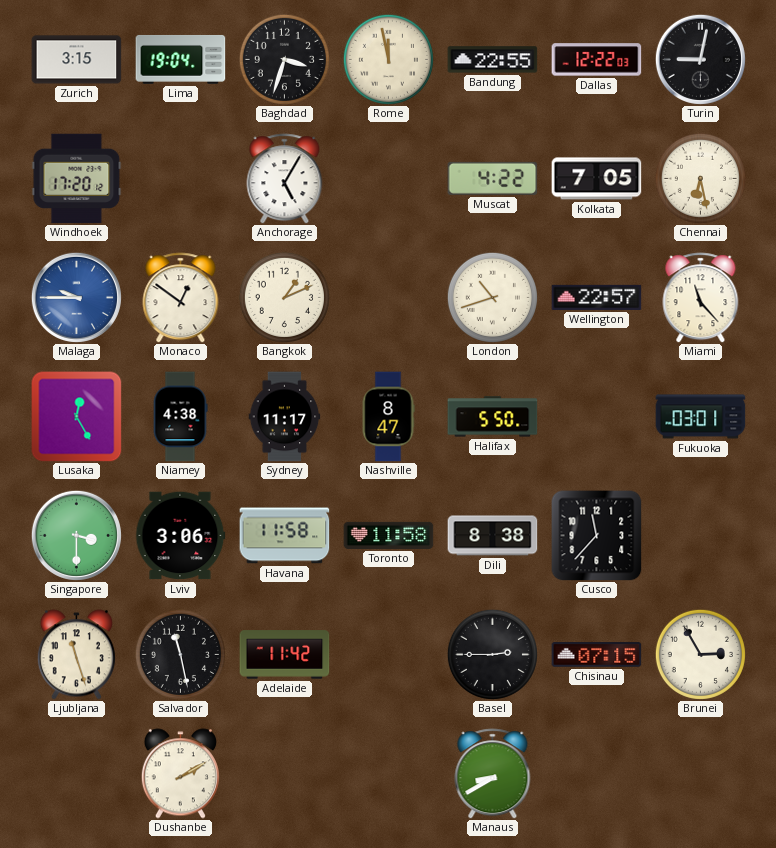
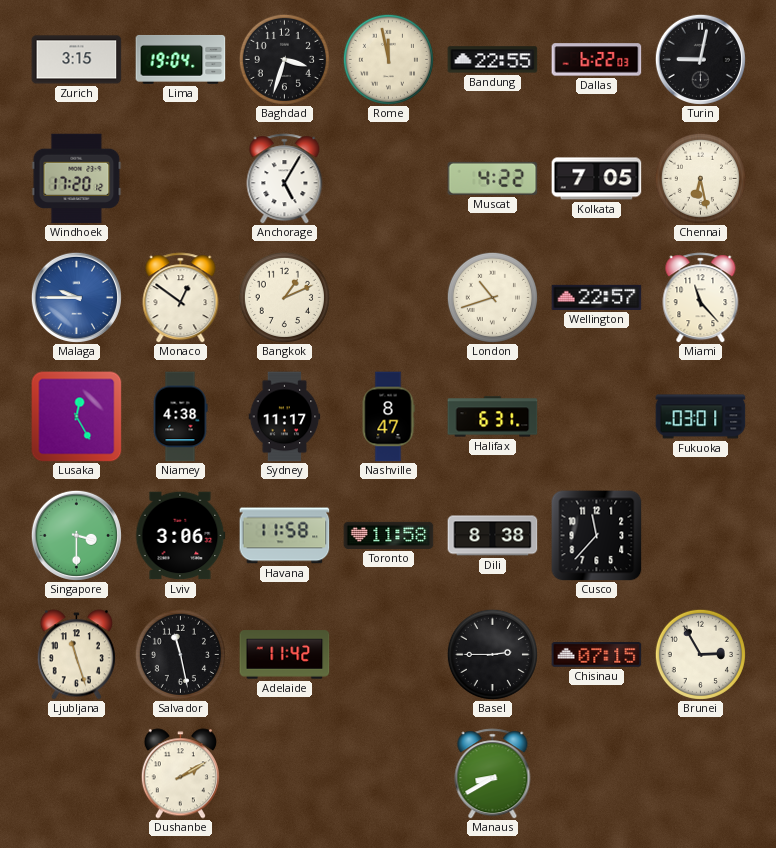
Dallas: 12:22 -> 6:22 (597, 60)
Halifax: 5:50 -> 6:31 (493, 417)
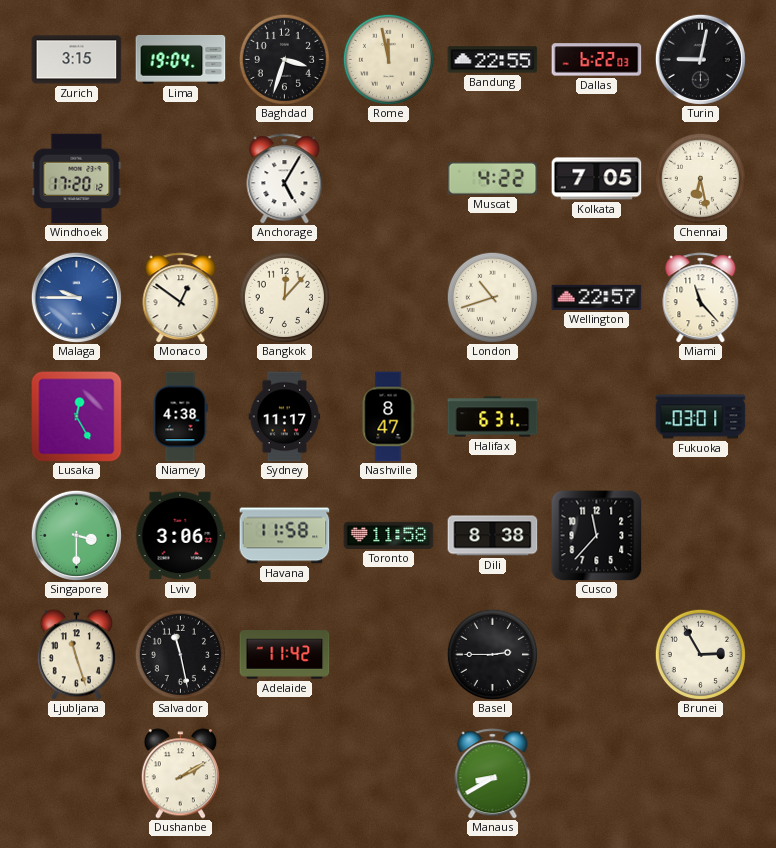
Bangkok: 1:11 -> 12:07 (284, 297)
Chisinau: 07:15 -> none (597, 655)
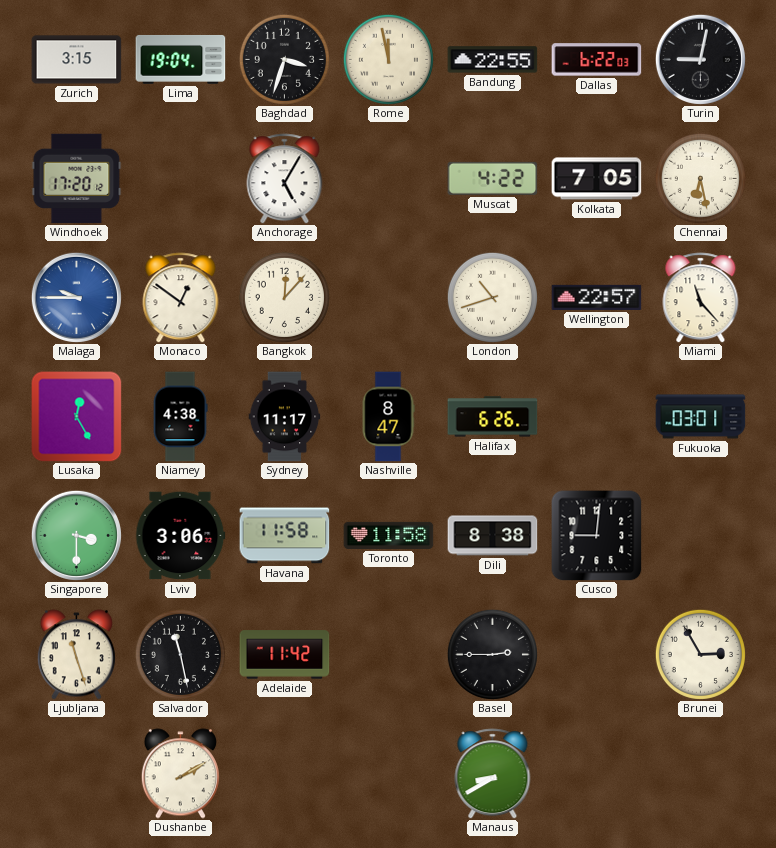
Halifax: 6:31 -> 6:26 (493, 417)
Cusco: 11:37 -> 9:01 (597, 536)
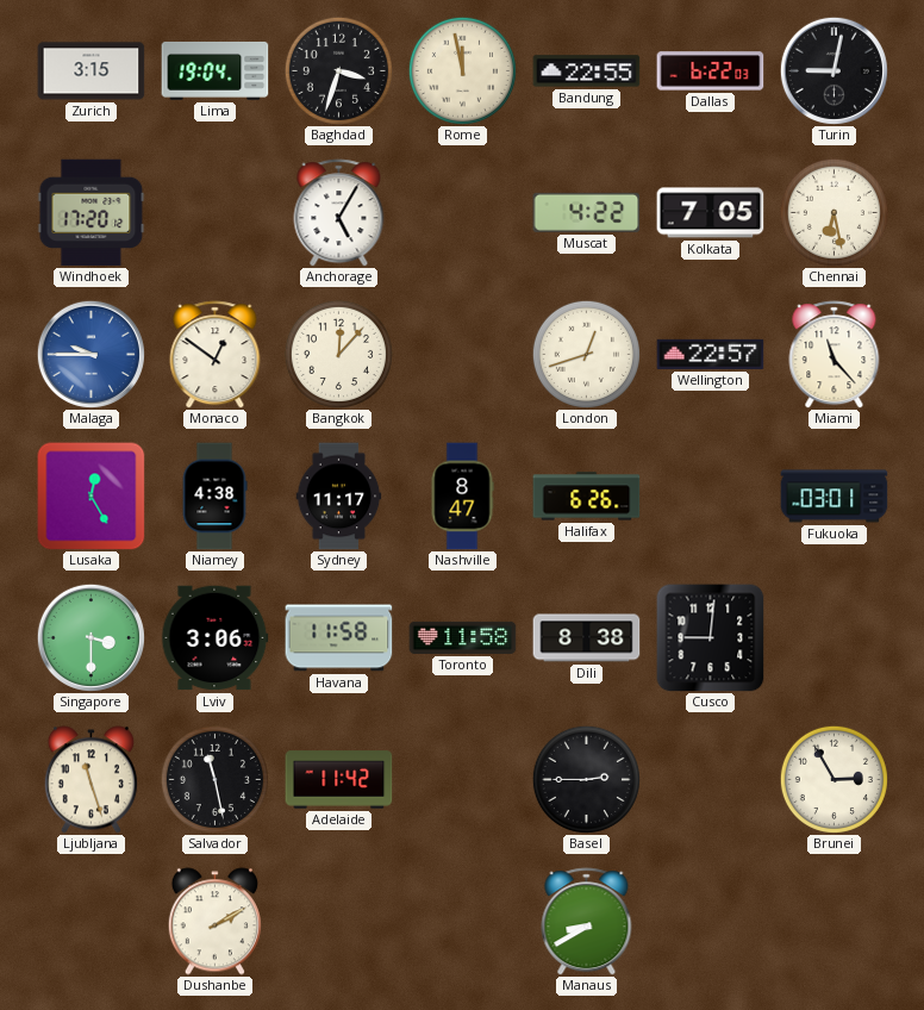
London: 10:42 -> 12:42 (586, 354)
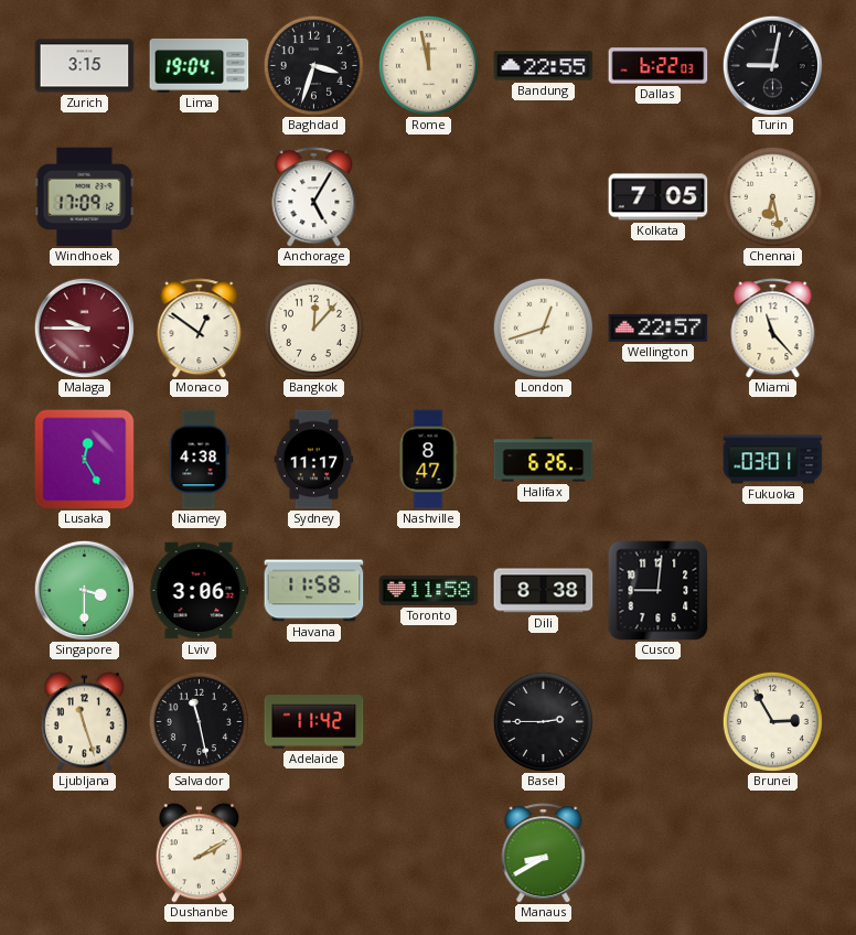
Windhoek: 17:20 -> 17:09 (85, 197)
Muscat: 4:22 -> none (587, 212)
Malaga dial: blue -> burgundy (84, 327)
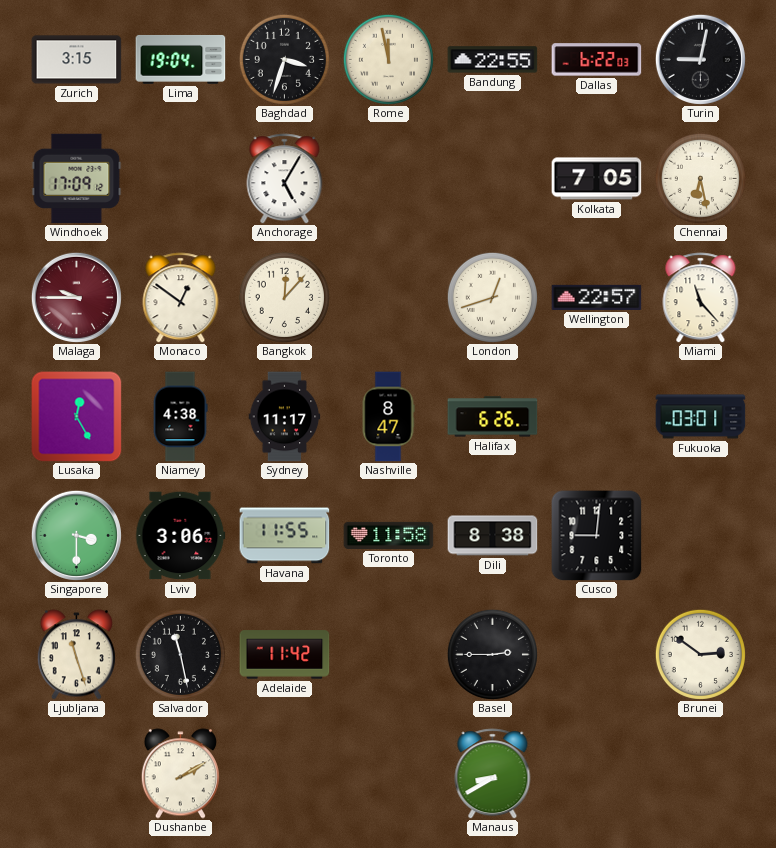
Havana: 11:58 -> 11:55 (285, 536)
Brunei: 2:55 -> 2:51 (700, 654)
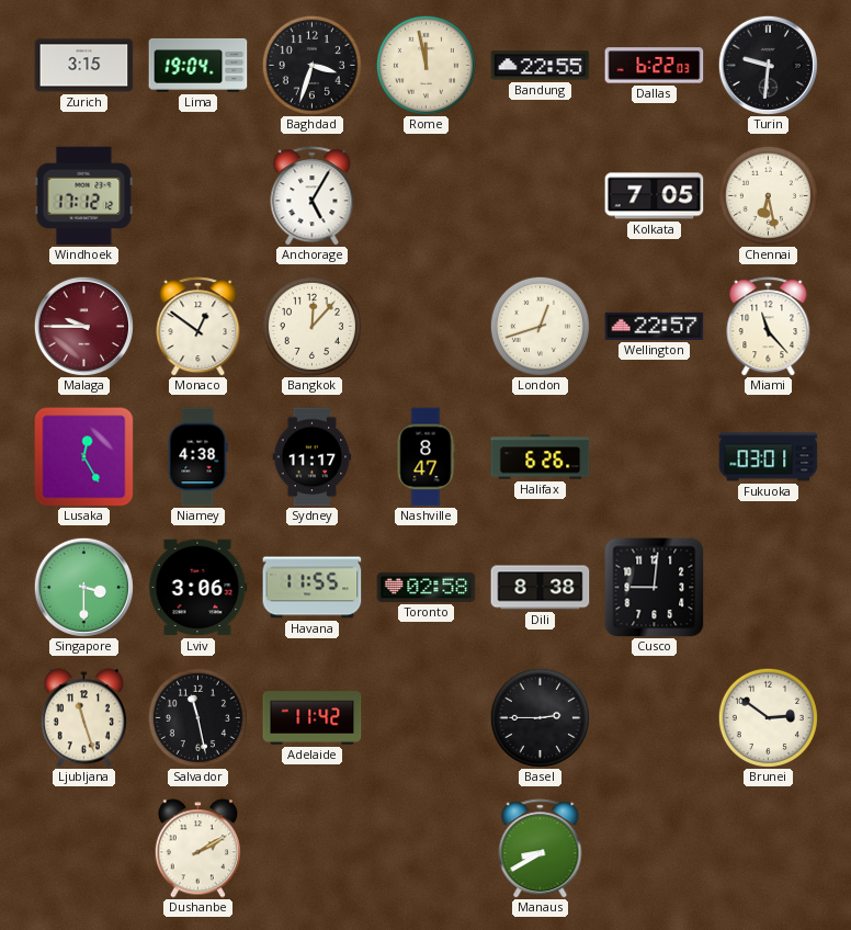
Turin: 9:02 -> 9:31 (768, 65)
Windhoek: 17:09 -> 17:12 (84, 196)
Toronto: 11:58 -> 02:58 (427, 587)
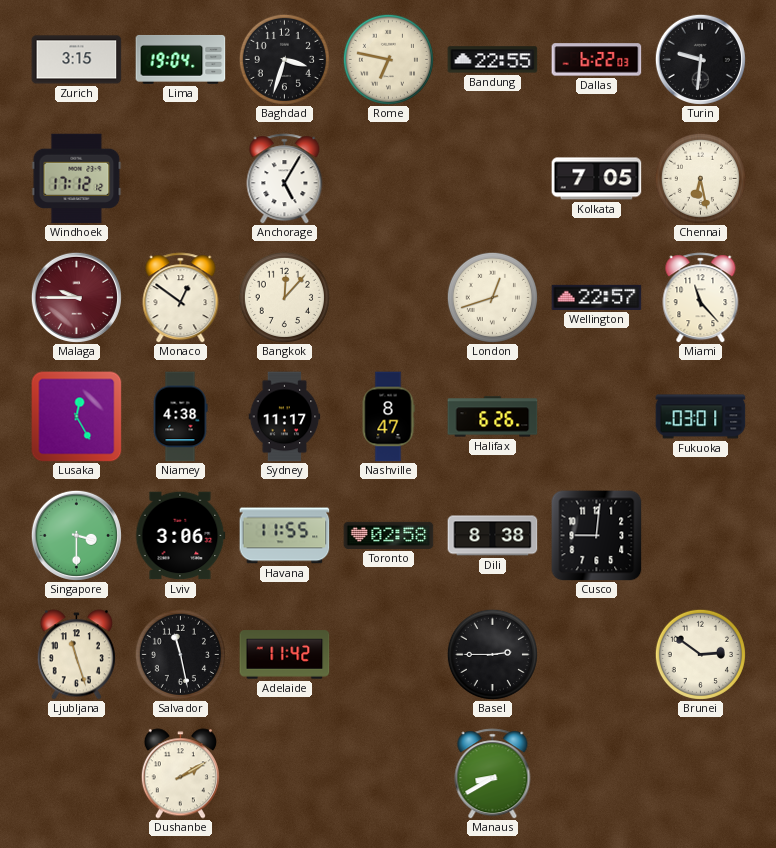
Rome: 11:58 -> 6:47 (388, 59)
